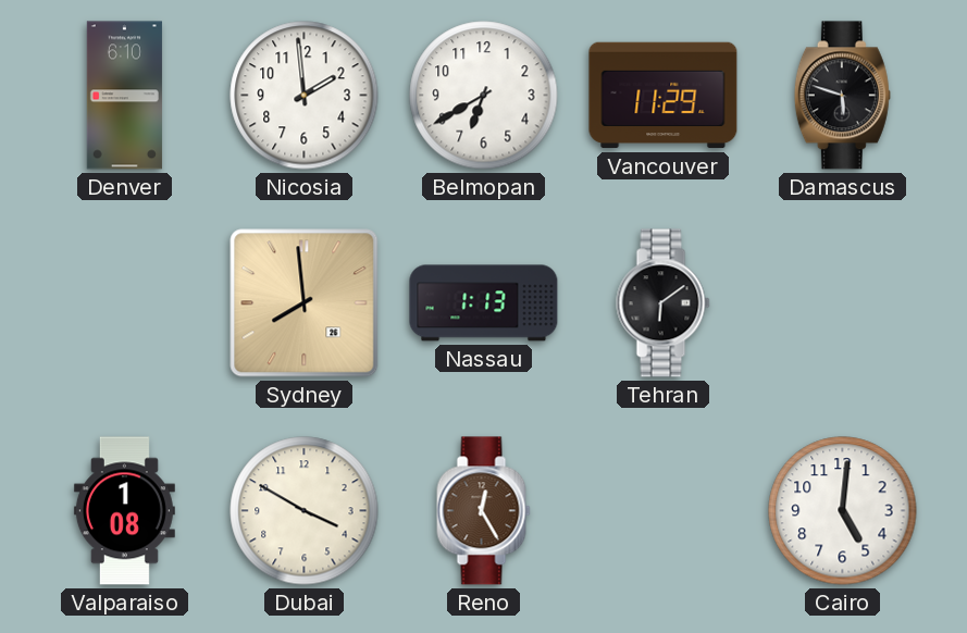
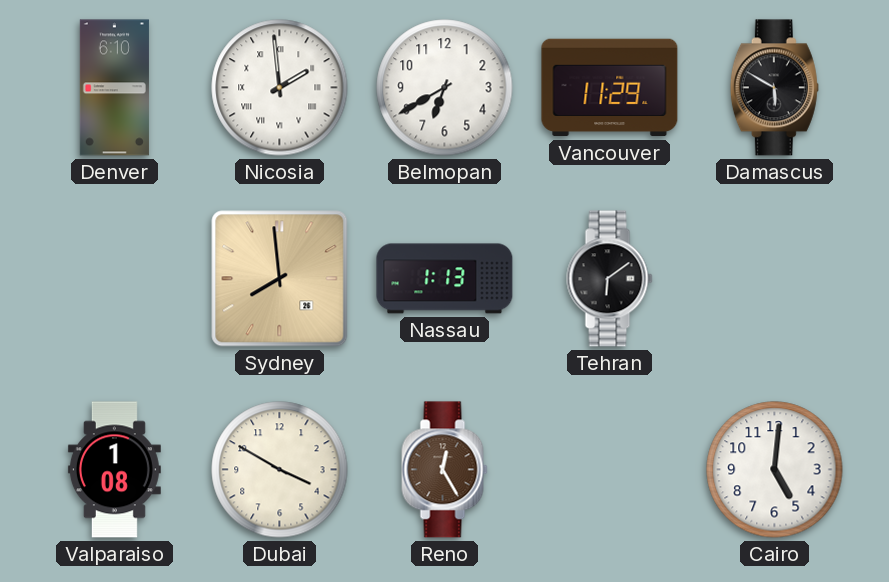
Nicosia numerals: Arabic -> Roman (280, 88)
Damascus: 5:48 -> 5:50 (774, 88)
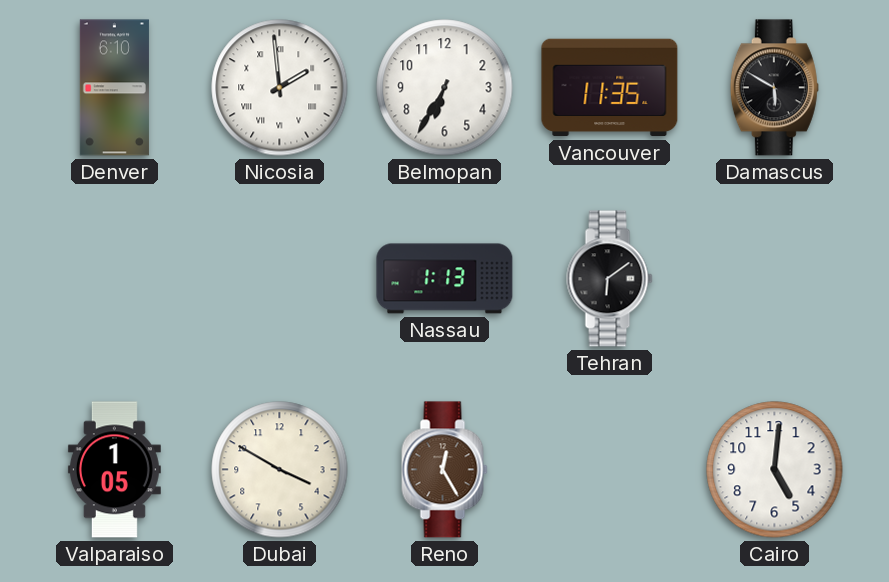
Belmopan: 6:40 -> 6:35 (445, 88)
Vancouver: 11:29 -> 11:35 (610, 88)
Sydney: 7:59 -> none (280, 279)
Valparaiso: 1:08 -> 1:05 (114, 470)
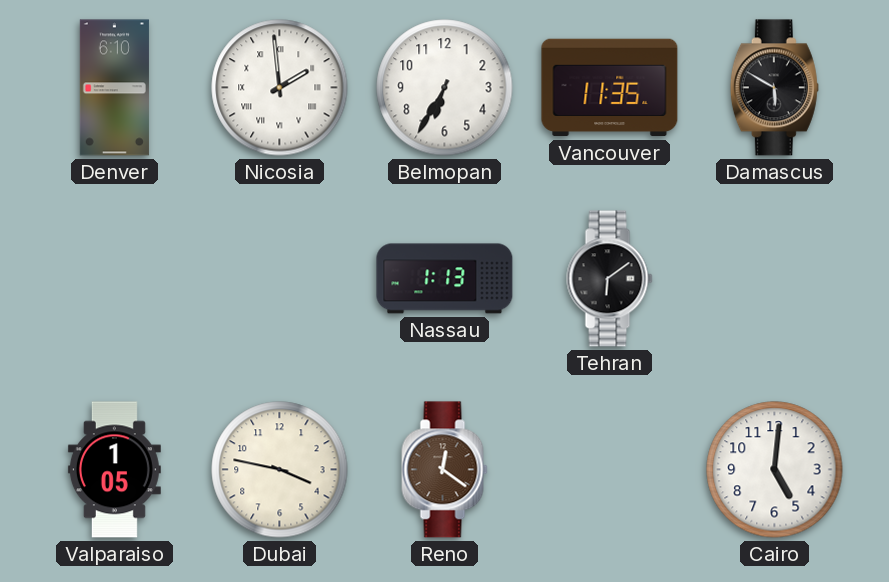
Dubai: 3:50 -> 3:47 (280, 470)
Reno: 12:25 -> 12:21 (445, 470)
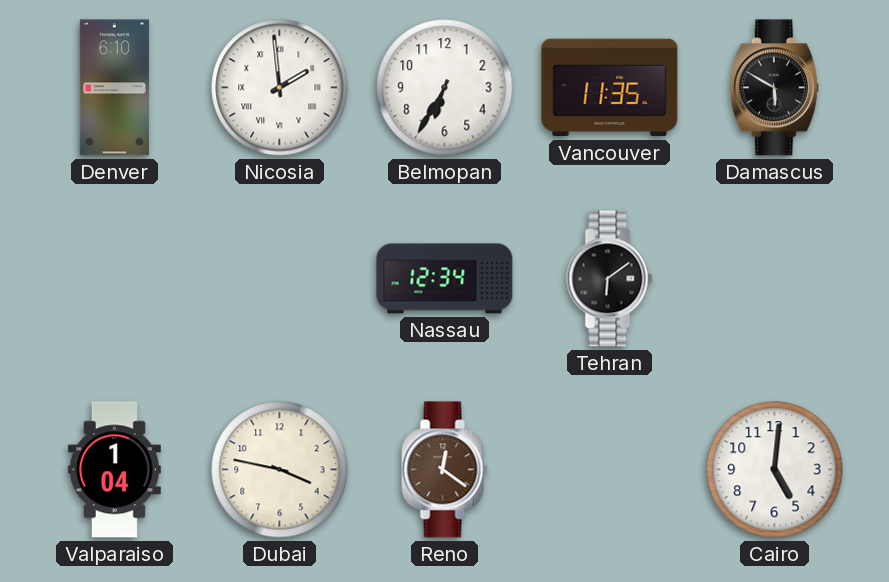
Nassau: 1:13 -> 12:34 (445, 279)
Valparaiso: 1:05 -> 1:04 (114, 470)
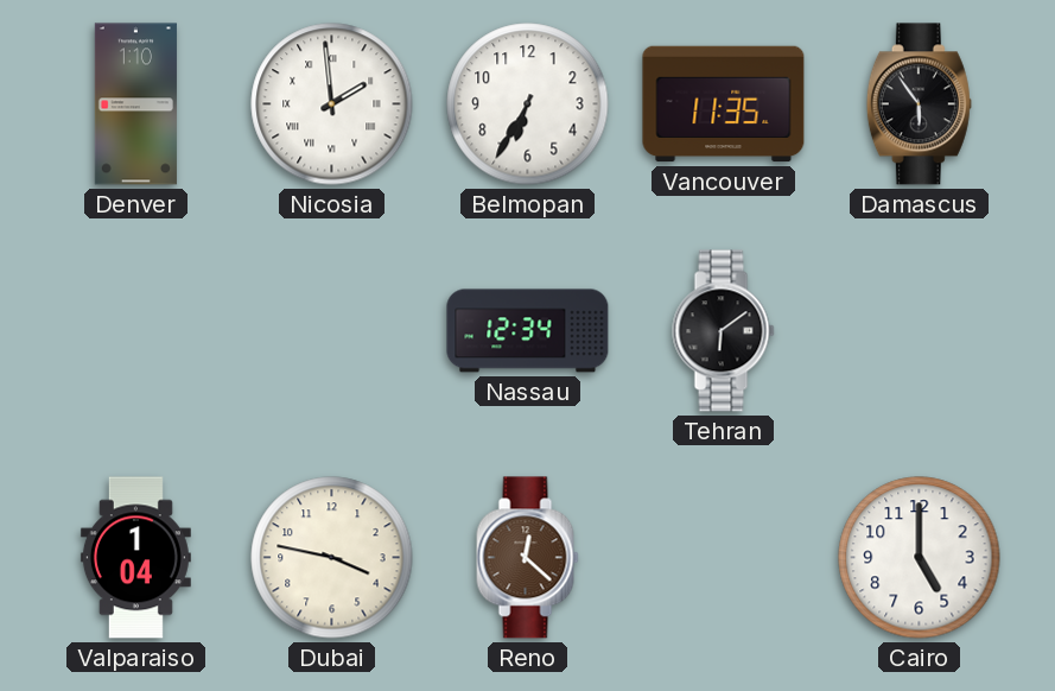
Denver: 6:10 -> 1:10 (135, 104)
Damascus: 5:50 -> 5:54 (919, 104)
Reno: 12:21 -> 12:22 (528, 558)
Cairo: 5:01 -> 5:00 (920, 558)
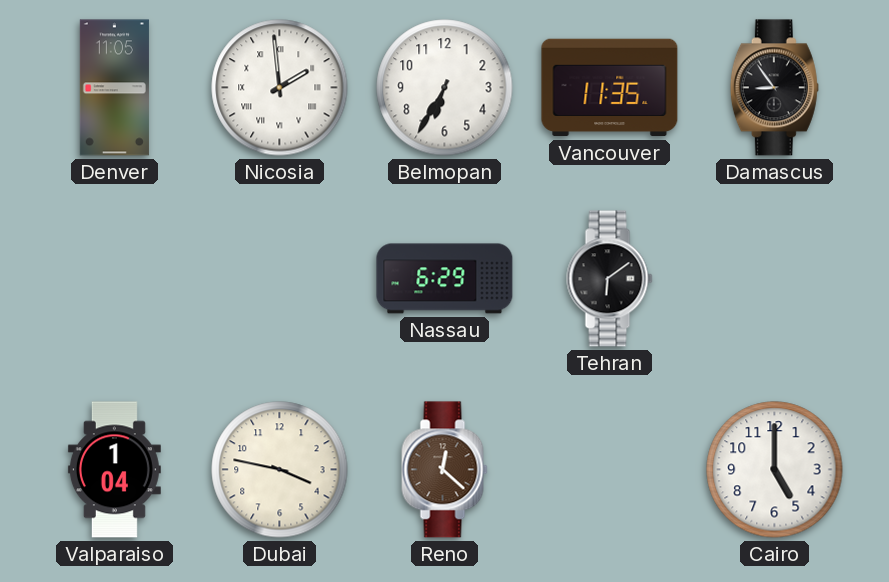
Denver: 1:10 -> 11:05 (114, 88)
Damascus: 5:54 -> 8:54 (774, 88)
Nassau: 12:34 -> 6:29 (445, 279)
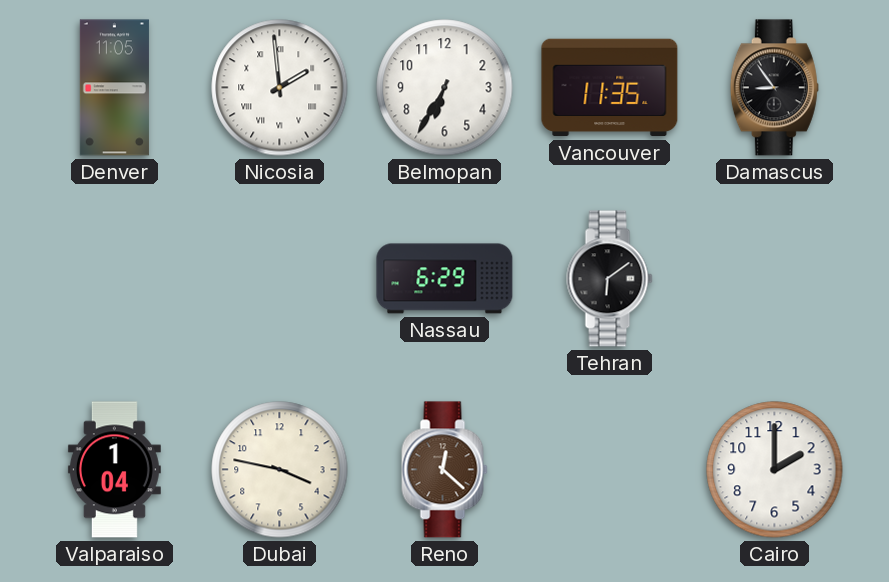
Cairo: 5:00 -> 2:00 (775, 470)
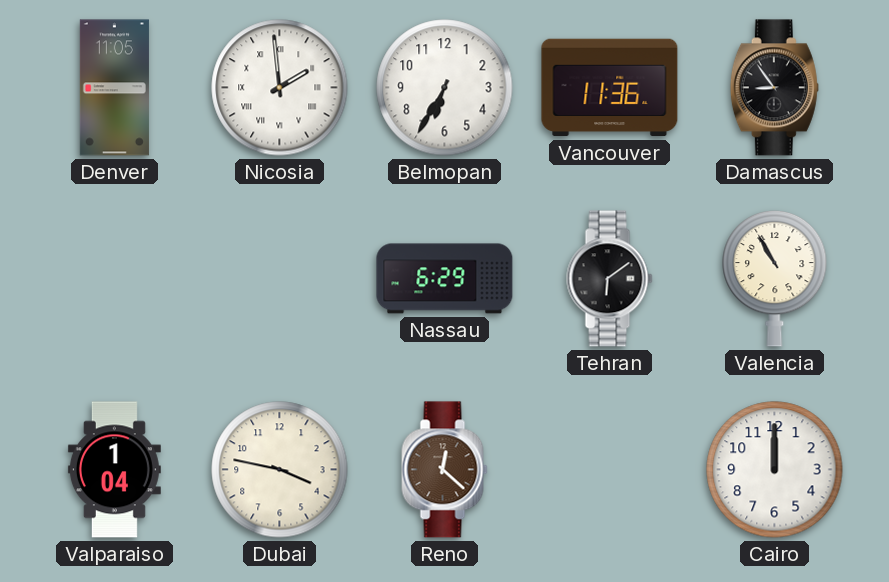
Vancouver: 11:35 -> 11:36 (610, 88)
Valencia: none -> 10:55 (775, 278)
Cairo: 2:00 -> 12:00 (775, 470)
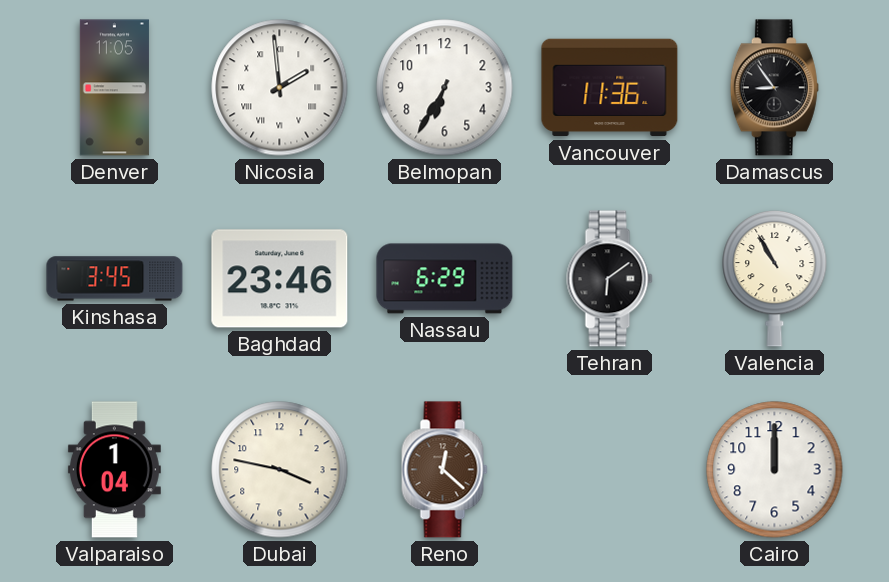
Kinshasa: none -> 3:45 (115, 279)
Baghdad: none -> 23:46 (280, 279)
